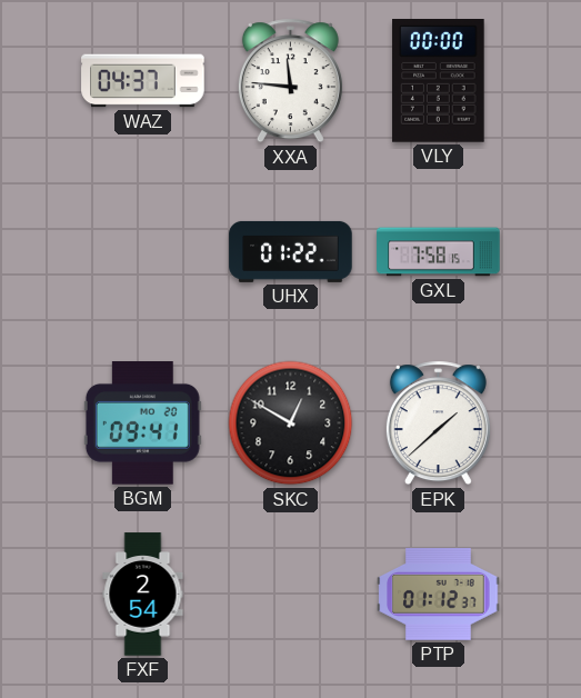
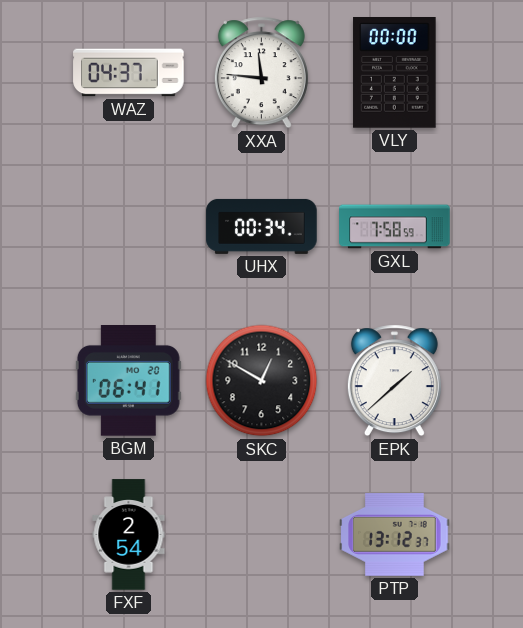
UHX: 01:22 -> 00:34 (262, 226)
GXL: 7:58:15 -> 7:58:59 (395, 227)
BGM: 09:41 -> 06:41 (128, 381)
PTP: 01:12 -> 13:12 (395, 535)
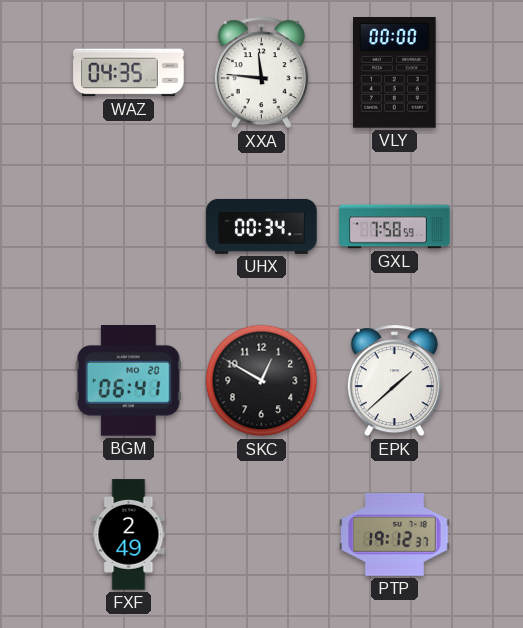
WAZ: 04:37 -> 04:35 (129, 73)
FXF: 2:54 -> 2:49 (129, 535)
PTP: 13:12 -> 19:12 (395, 535)
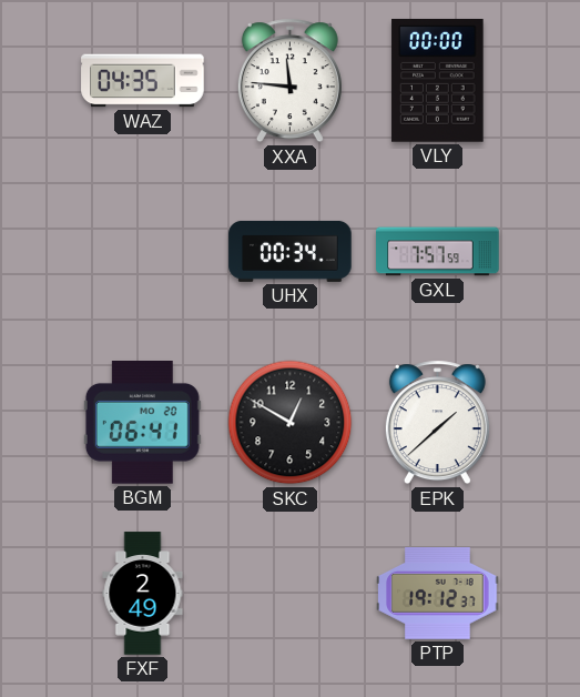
GXL: 7:58 -> 7:57 (438, 252)
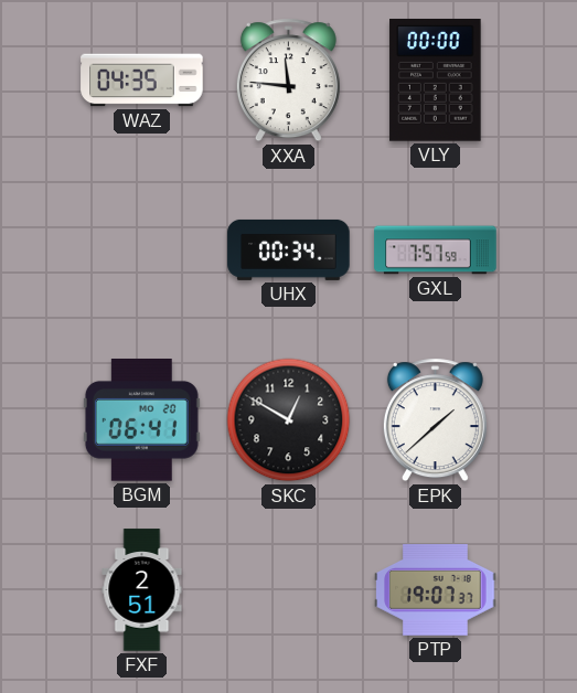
FXF: 2:49 -> 2:51 (142, 590)
PTP: 19:12 -> 19:07 (436, 590)
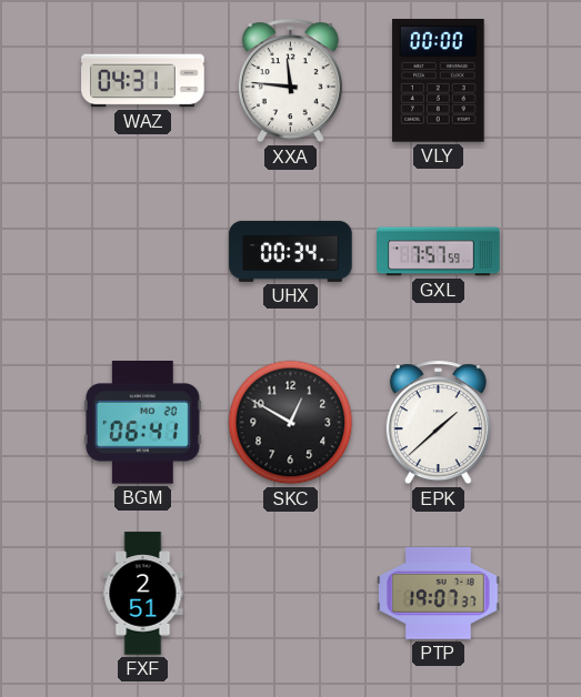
WAZ: 04:35 -> 04:31 (143, 81)
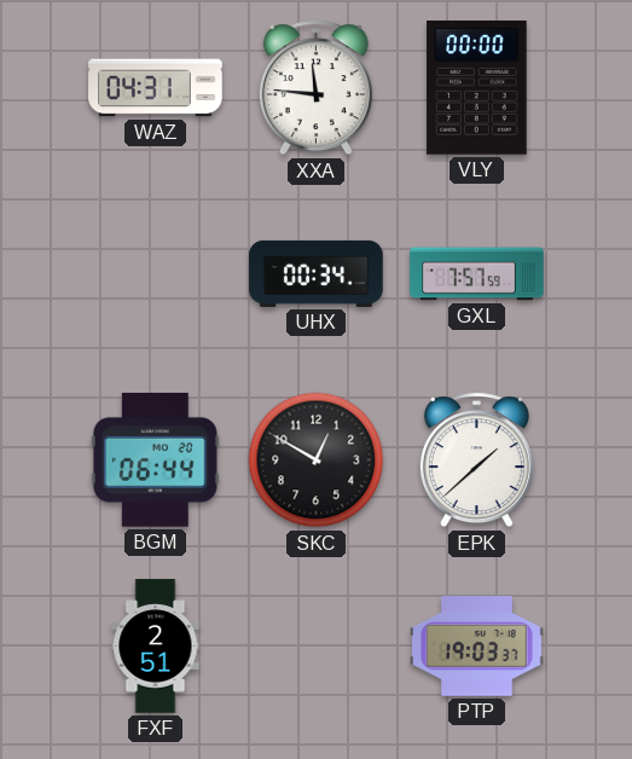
BGM: 06:41 -> 06:44 (155, 460)
PTP: 19:07 -> 19:03 (477, 647)
